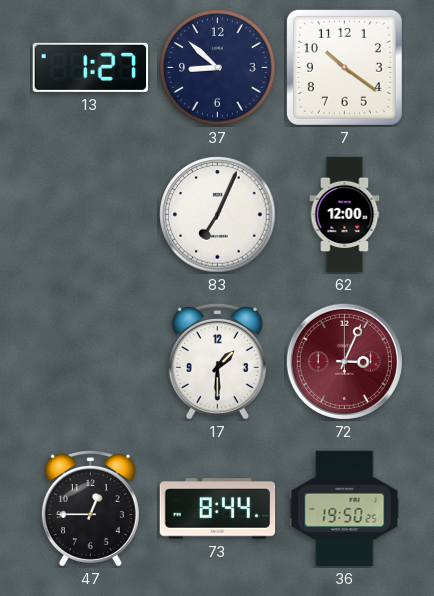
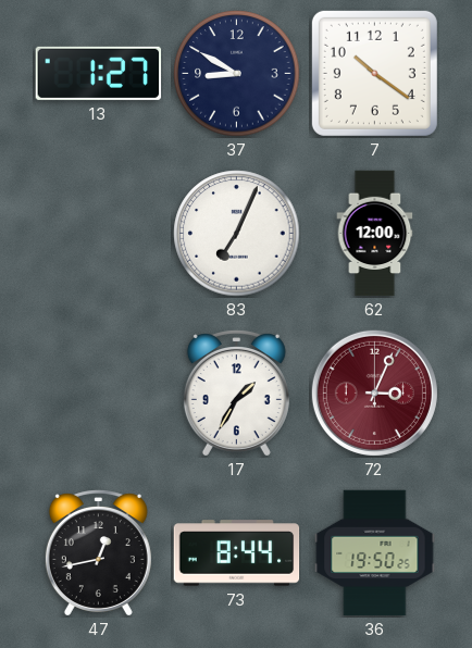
37: 8:52 -> 8:50 (237, 74)
17: 1:30 -> 1:35 (236, 394)
47: 12:45 -> 12:43 (98, 553)
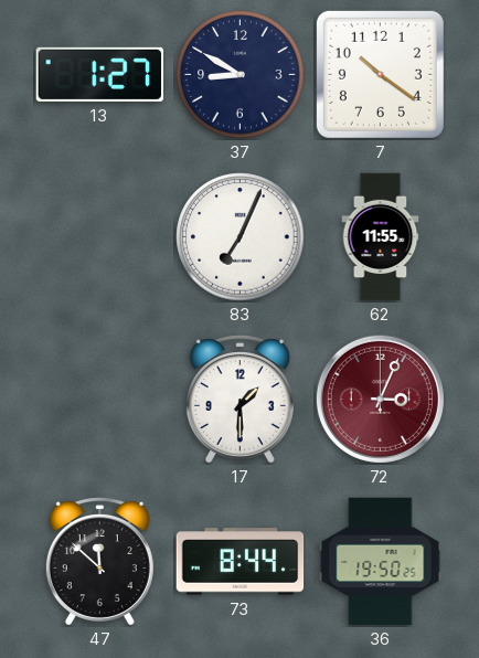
62: 12:00 -> 11:55 (381, 237)
17: 1:35 -> 1:30 (239, 400)
47: 12:43 -> 11:52 (99, 562)
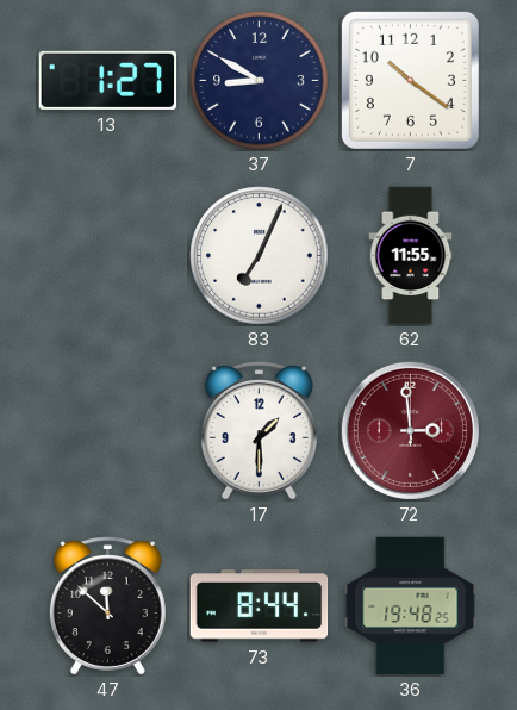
72: 3:04 -> 2:59 (410, 430)
36: 19:50 -> 19:48 (411, 606)
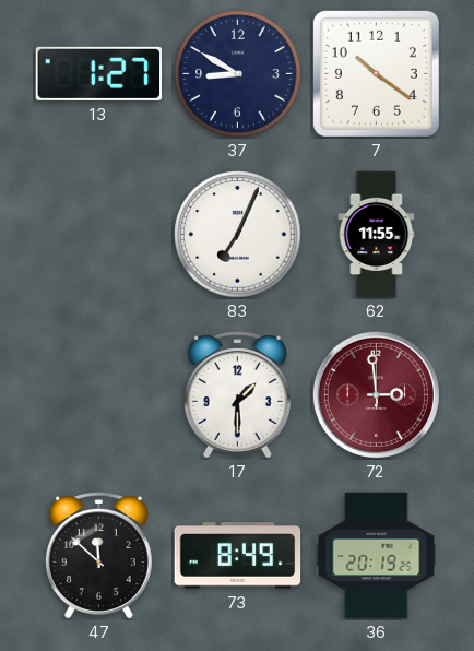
73: 8:44 -> 8:49 (238, 556)
36: 19:48 -> 20:19 (377, 556)
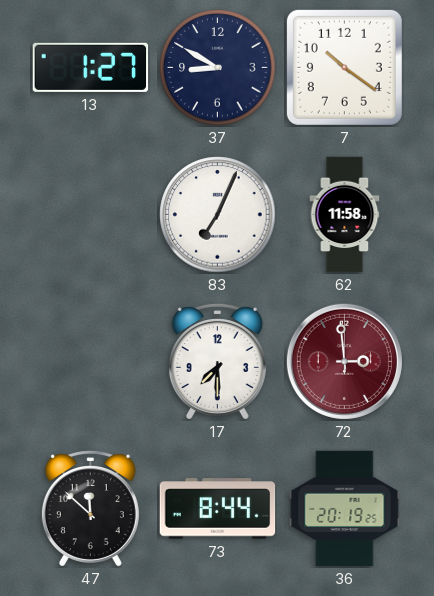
62: 11:55 -> 11:58 (345, 215)
17: 1:30 -> 7:30 (217, 362)
73: 8:49 -> 8:44 (218, 509)
